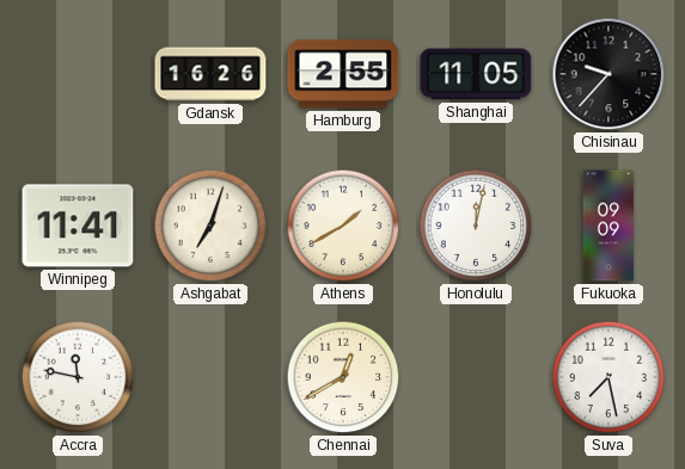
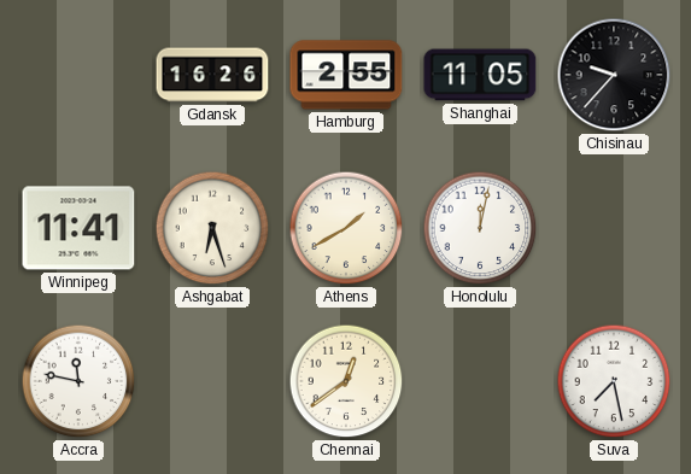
Ashgabat: 7:03 -> 6:27 (212, 228)
Fukuoka: 09:09 -> none (608, 226)
Chennai: 12:40 -> 12:39 (346, 381)
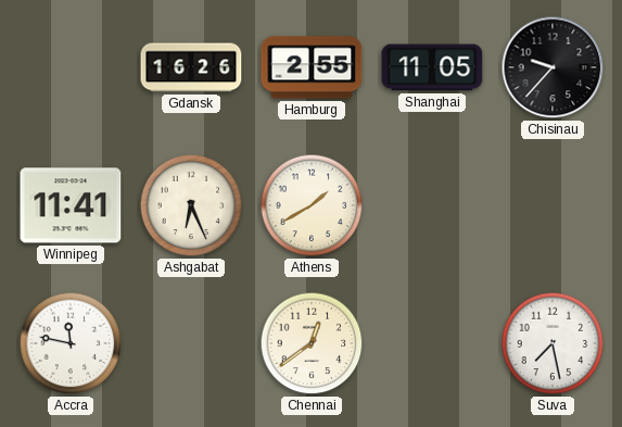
Ashgabat: 6:27 -> 6:26 (191, 205)
Honolulu: 12:02 -> none (480, 228)
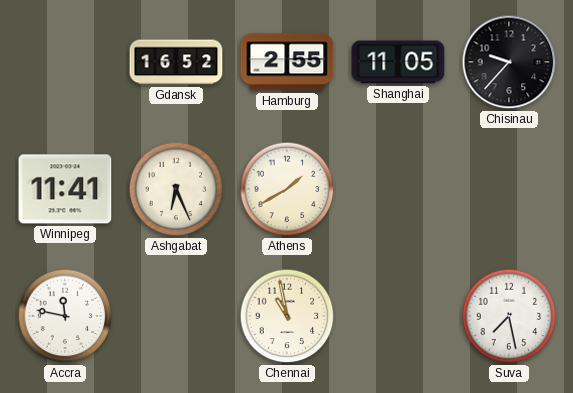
Gdansk: 16:26 -> 16:52 (176, 62)
Chennai: 12:39 -> 10:58 (287, 316)
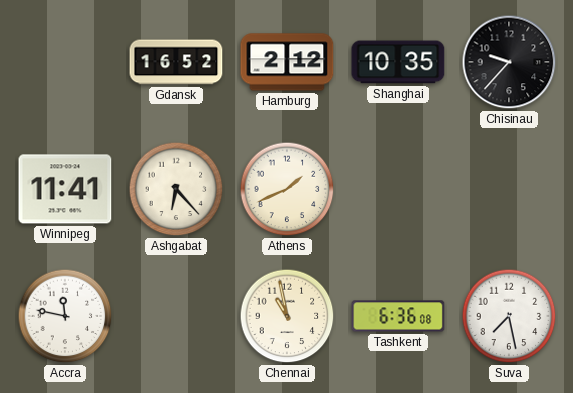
Hamburg: 2:55 -> 2:12 (287, 62)
Shanghai: 11:05 -> 10:35 (398, 62)
Ashgabat: 6:26 -> 6:23 (176, 189)
Athens: 1:40 -> 1:41 (287, 189)
Tashkent: none -> 6:36 (398, 316)
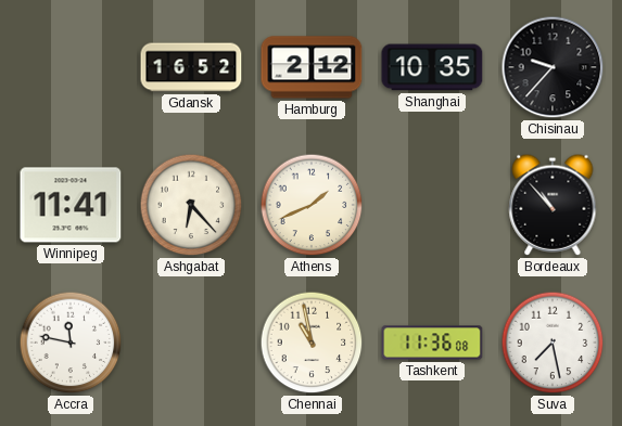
Bordeaux: none -> 10:53 (553, 205)
Tashkent: 6:36 -> 11:36 (432, 343)
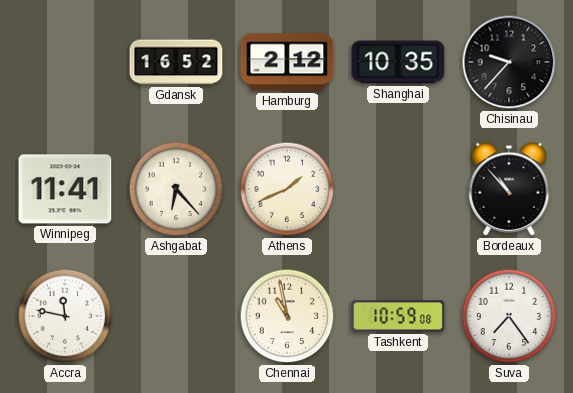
Tashkent: 11:36 -> 10:59 (398, 316)
Suva: 7:28 -> 7:24 (509, 316)
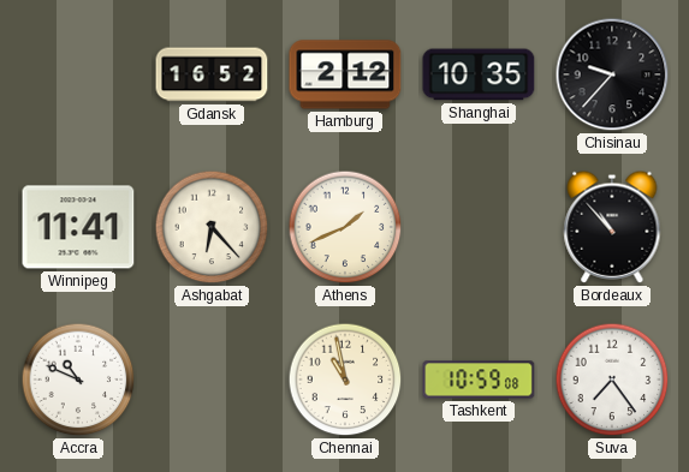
Accra: 11:47 -> 10:49 (78, 380)
